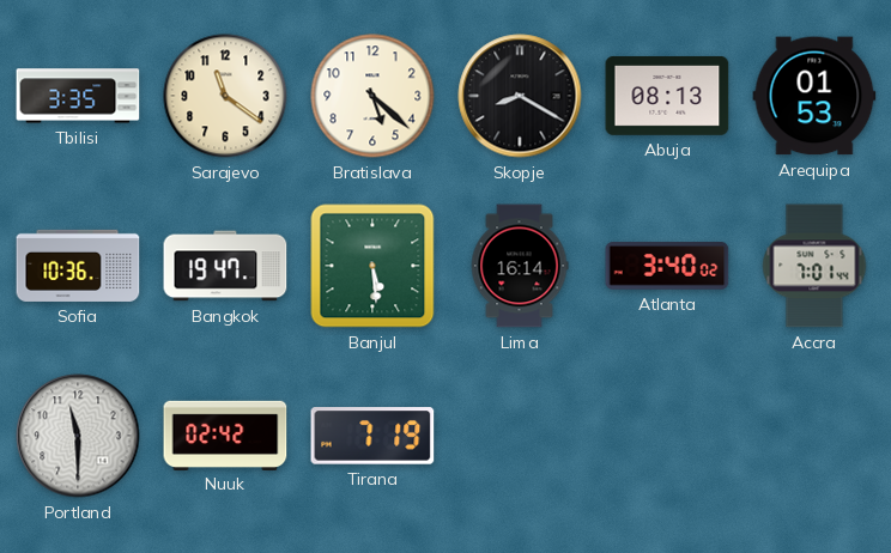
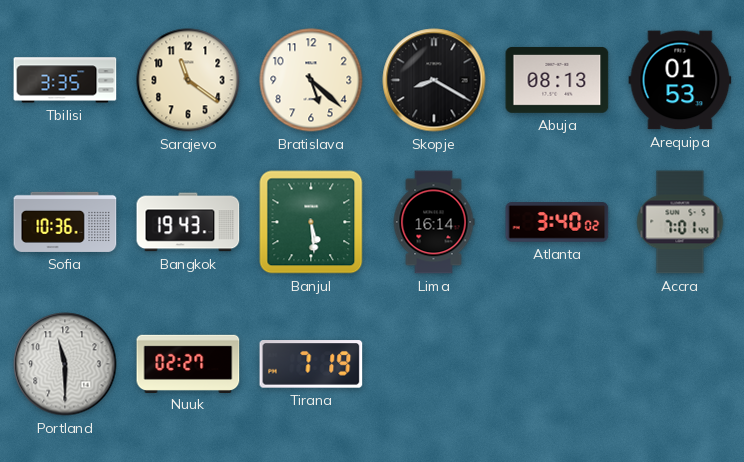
Bangkok: 19:47 -> 19:43 (188, 222)
Nuuk: 02:42 -> 02:27 (188, 363)
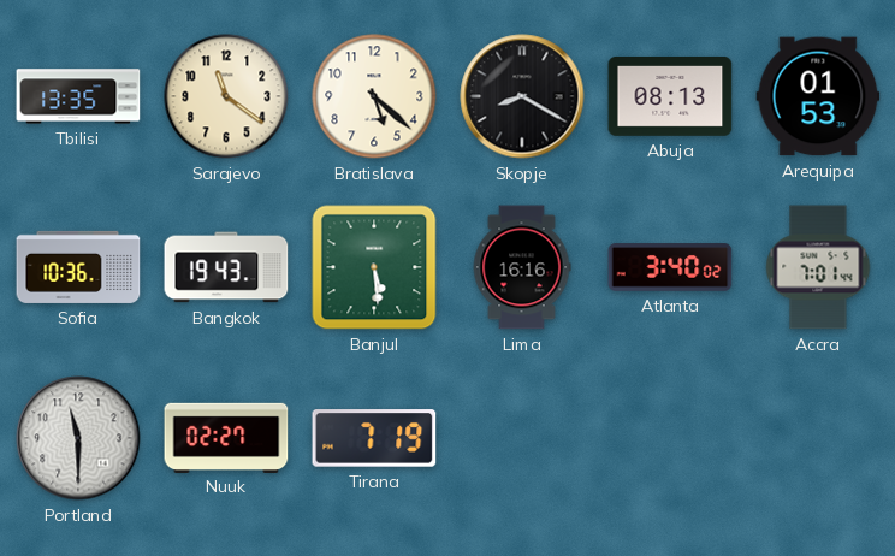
Tbilisi: 3:35 -> 13:35 (78, 96)
Lima: 16:14 -> 16:16 (522, 267)
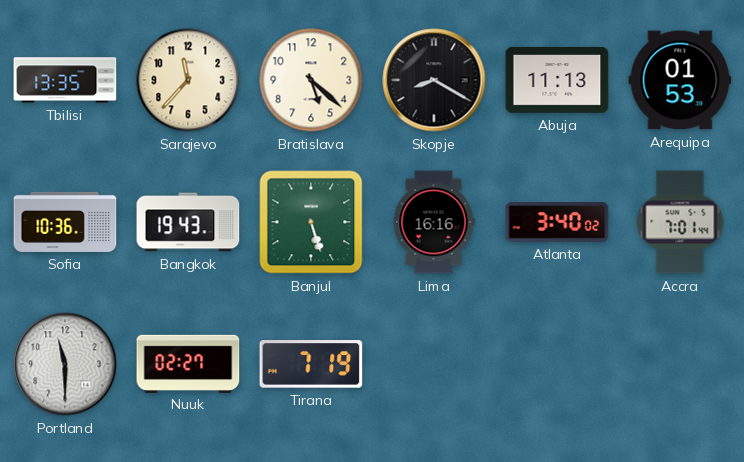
Sarajevo: 11:21 -> 11:37 (188, 80)
Abuja: 08:13 -> 11:13 (557, 80)
Banjul: 5:29 -> 5:27 (311, 222)
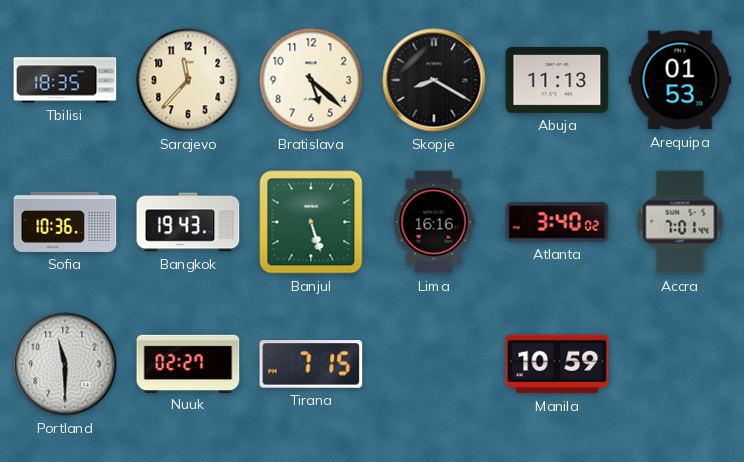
Tbilisi: 13:35 -> 18:35 (65, 80)
Tirana: 7:19 -> 7:15 (311, 364)
Manila: none -> 10:59 (557, 364)
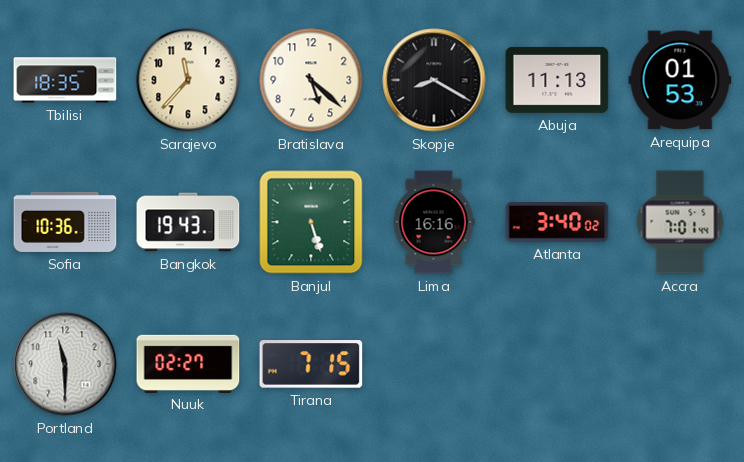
Manila: 10:59 -> none (557, 364)
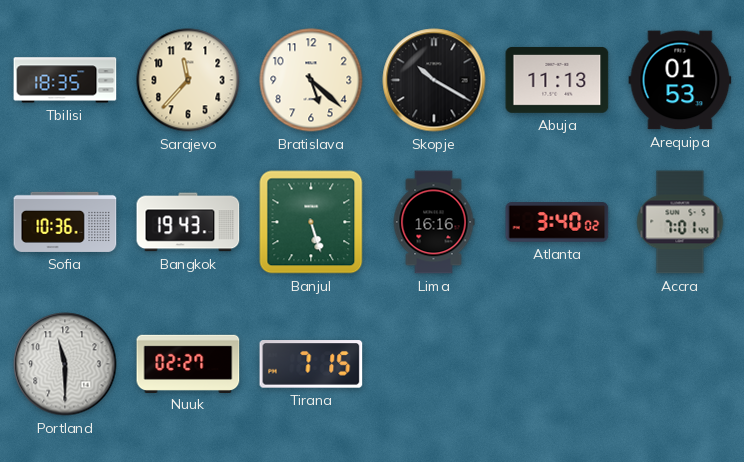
Skopje: 8:20 -> 10:20 (434, 80)
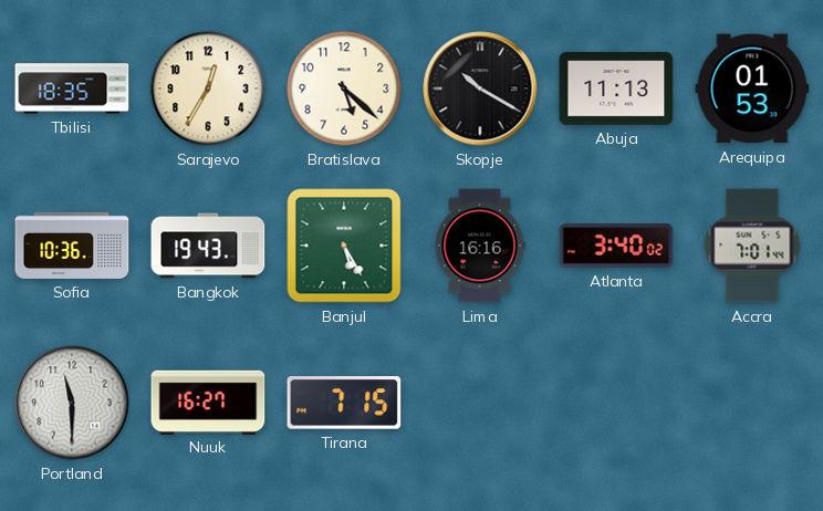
Sarajevo: 11:37 -> 12:35 (208, 88)
Banjul: 5:27 -> 5:25 (344, 246)
Nuuk: 02:27 -> 16:27 (208, 401)
